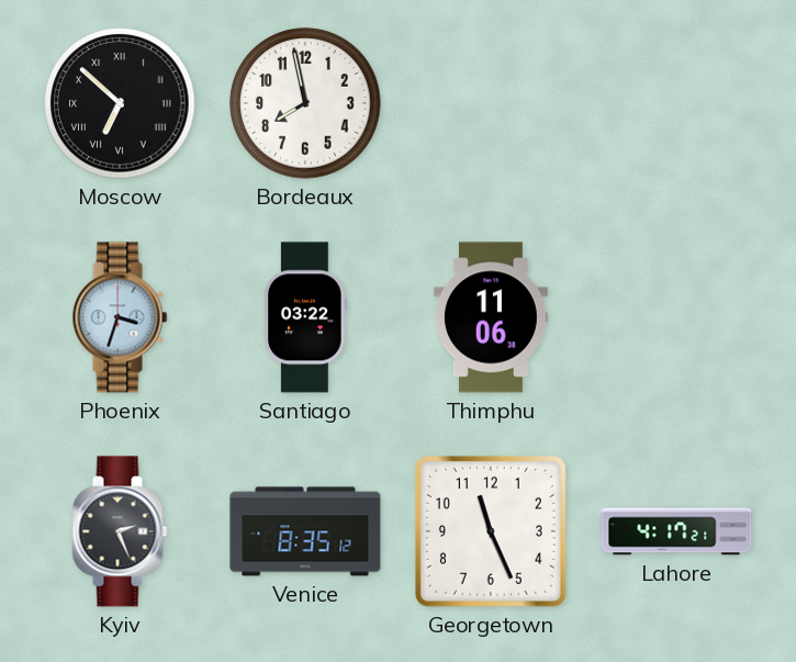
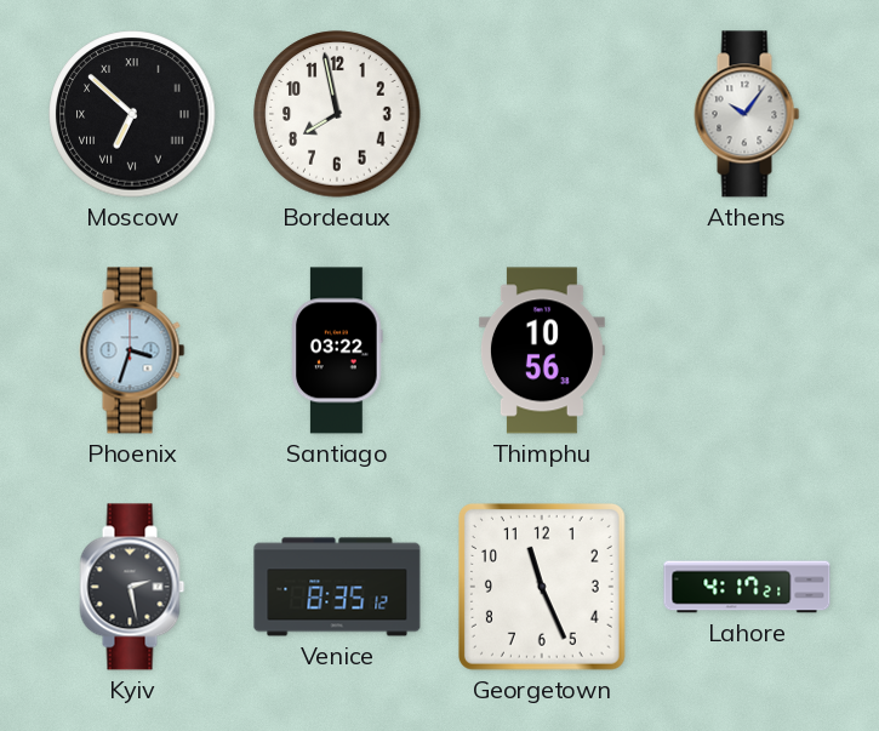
Athens: none -> 10:06 (747, 114)
Thimphu: 11:06 -> 10:56 (542, 350)
Kyiv: 2:26 -> 2:28 (132, 587)
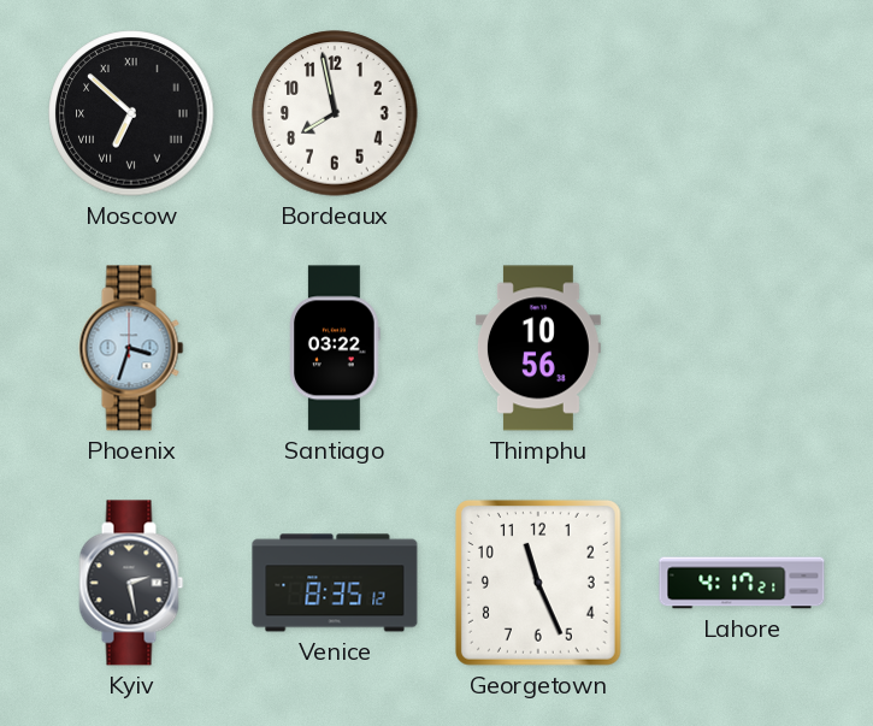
Athens: 10:06 -> none (747, 114)
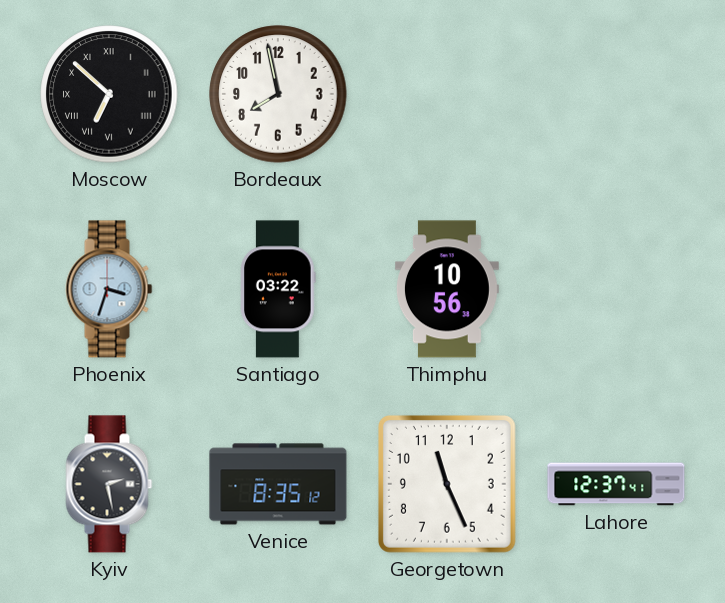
Lahore: 4:17 -> 12:37 (616, 484)
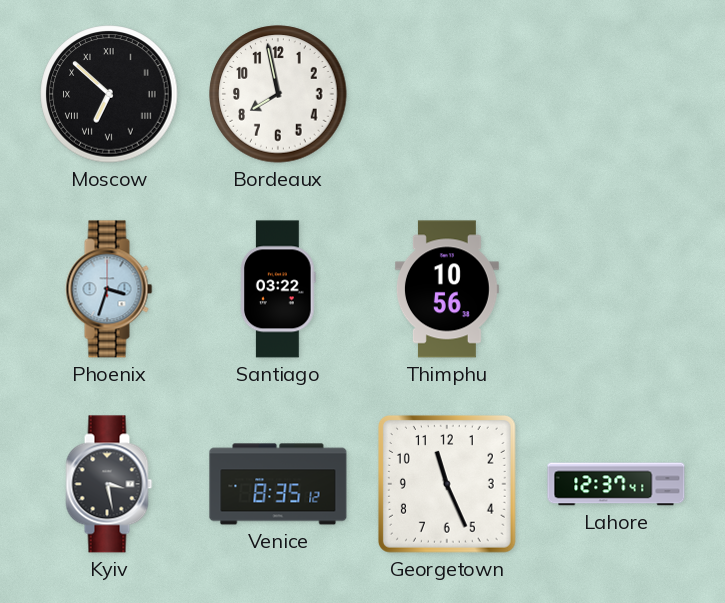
Kyiv: 2:28 -> 3:28 (109, 484)
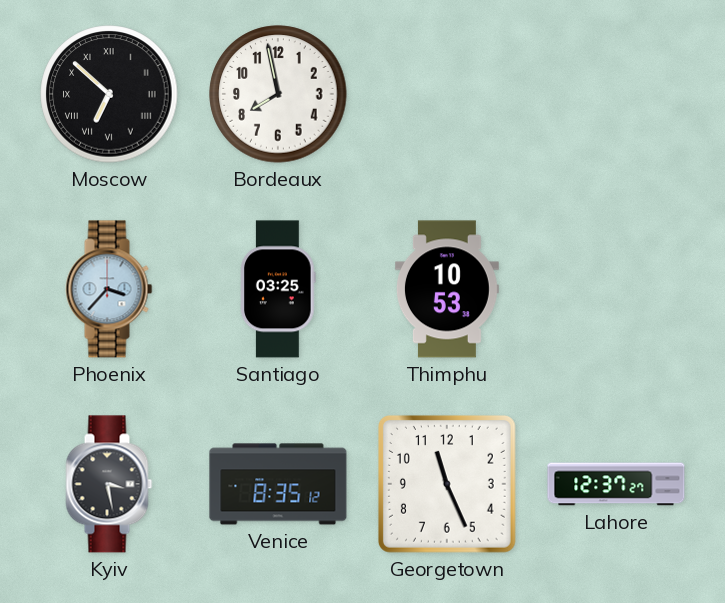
Phoenix: 3:33 -> 3:37 (109, 289)
Santiago: 03:22 -> 03:25 (278, 289)
Thimphu: 10:56 -> 10:53 (447, 289)
Lahore: 12:37:41 -> 12:37:27 (616, 484)
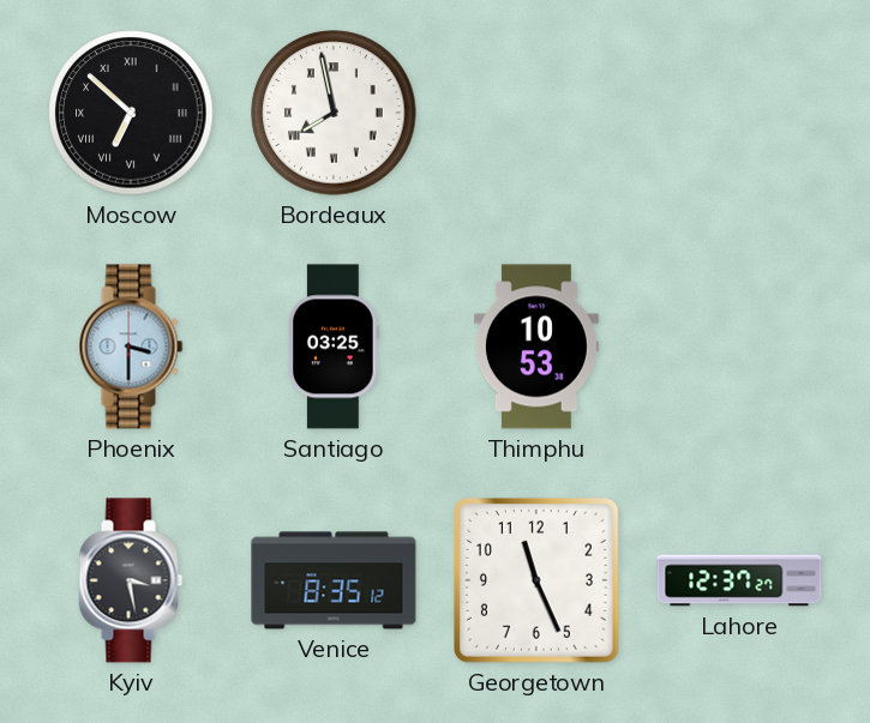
Bordeaux numerals: Arabic -> Roman (334, 113)
Phoenix: 3:37 -> 3:30 (131, 347)
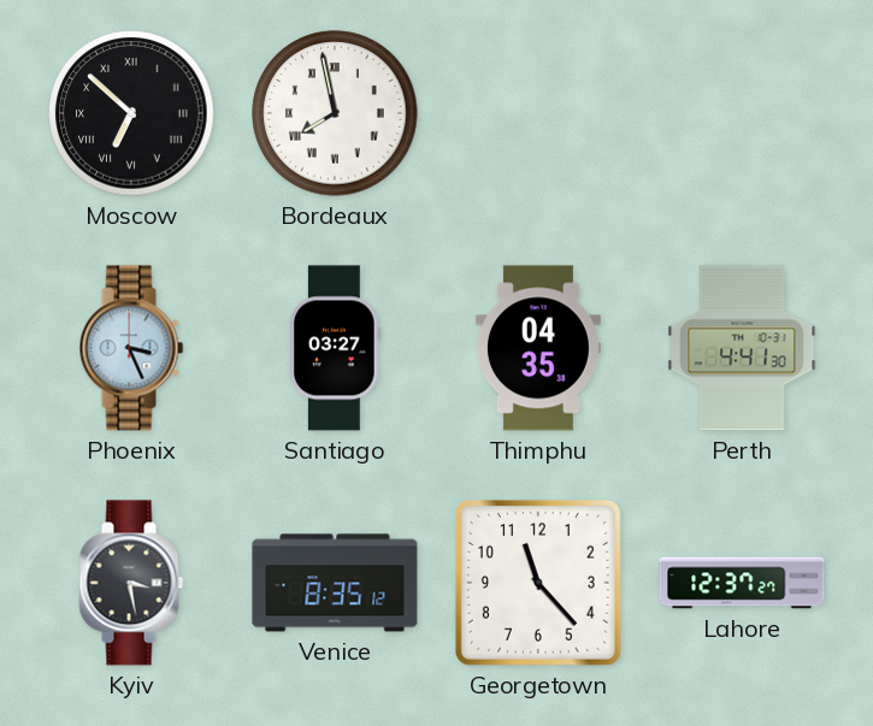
Phoenix: 3:30 -> 3:26 (131, 348)
Santiago: 03:25 -> 03:27 (335, 348)
Thimphu: 10:53 -> 04:35 (538, 348)
Perth: none -> 4:41 (742, 348)
Georgetown: 11:26 -> 11:23 (538, 583)
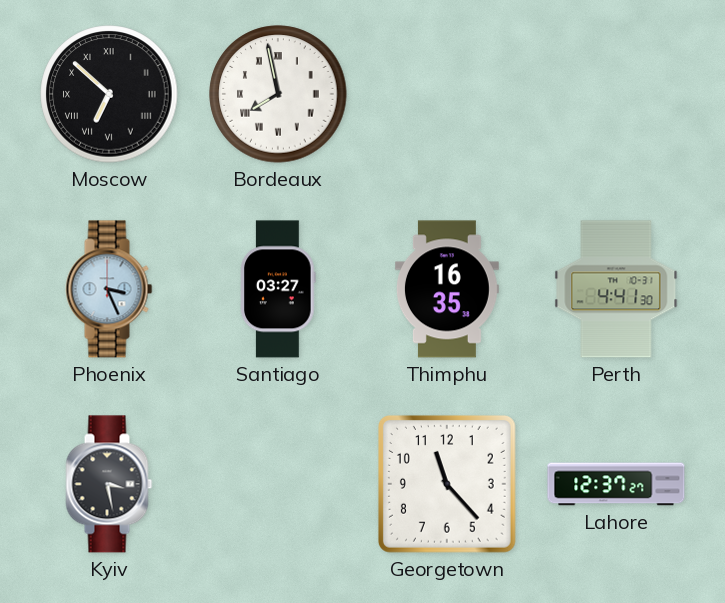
Thimphu: 04:35 -> 16:35 (447, 289)
Venice: 8:35 -> none (335, 583)
